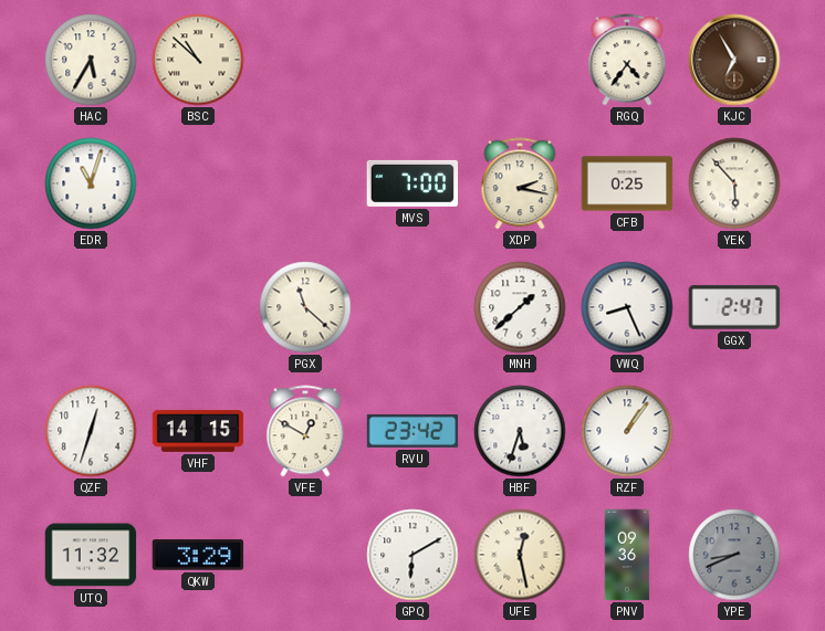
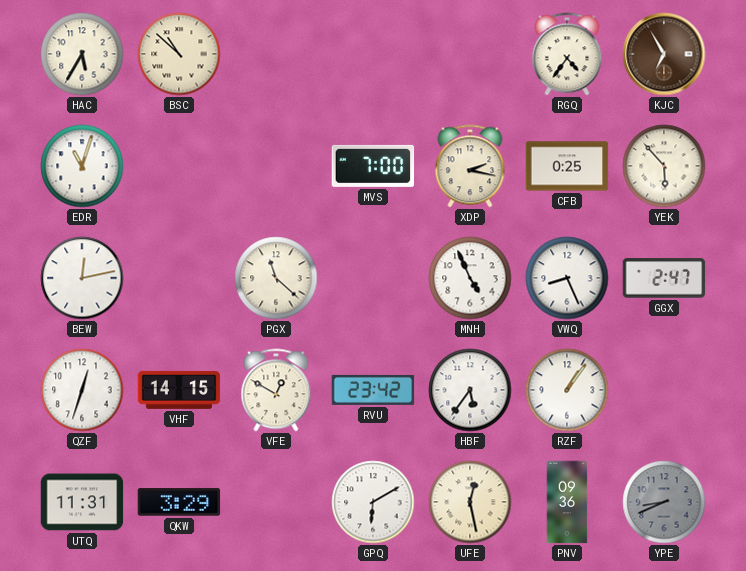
BEW: none -> 12:13 (82, 278)
MNH: 1:38 -> 4:56 (470, 278)
HBF: 5:33 -> 5:36 (470, 390)
UTQ: 11:32 -> 11:31 (82, 502)
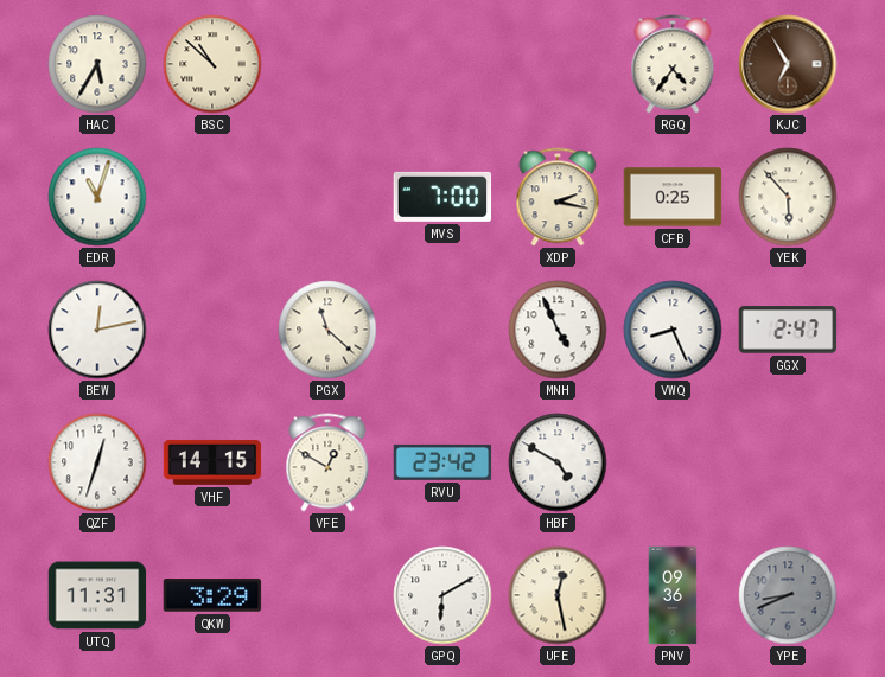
HBF: 5:36 -> 4:50 (558, 462)
RZF: 1:06 -> none (567, 390)
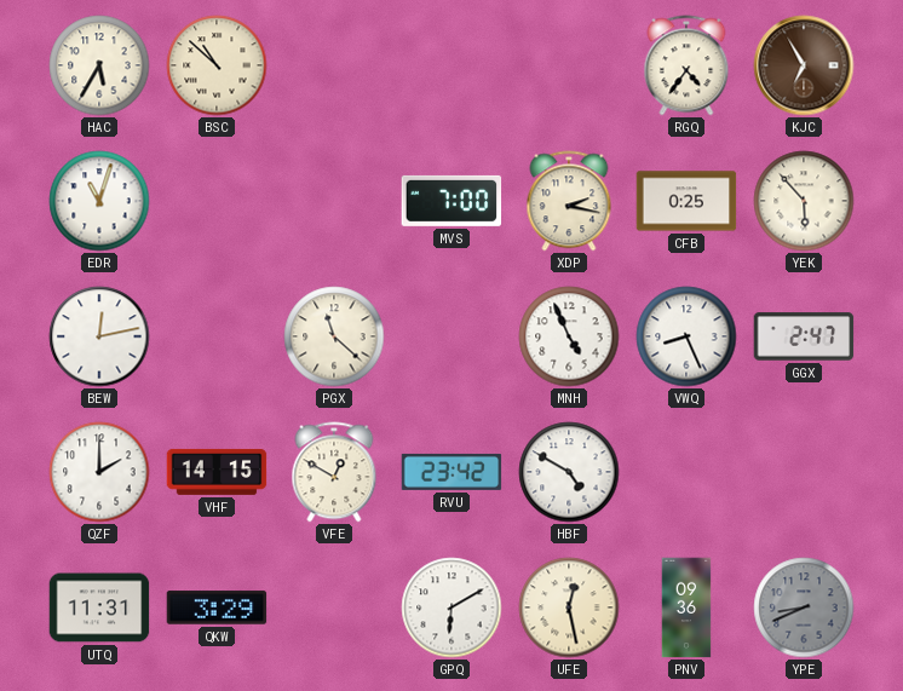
QZF: 12:33 -> 2:00 (99, 472)
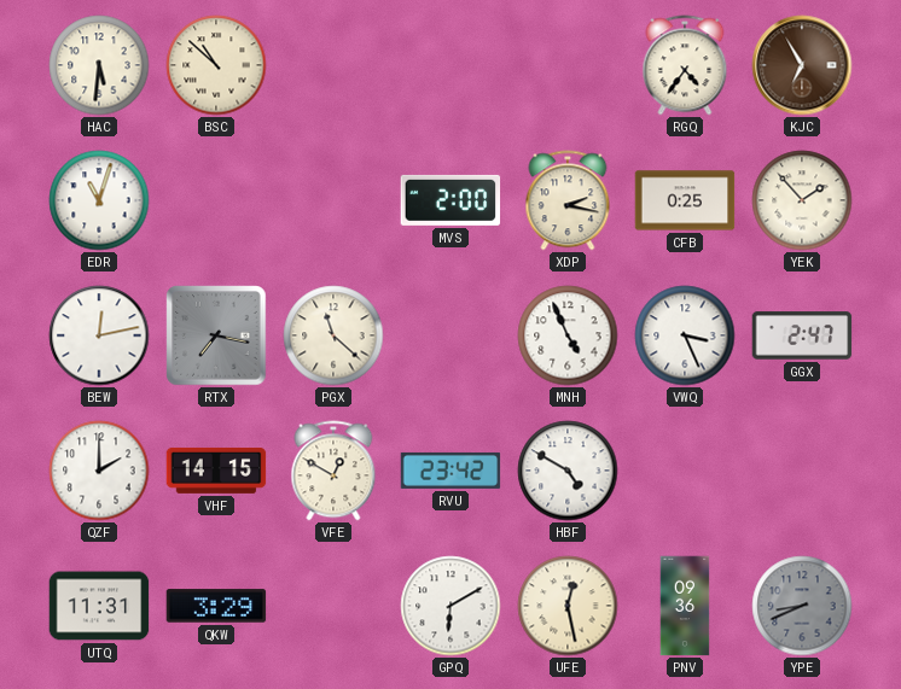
HAC: 5:35 -> 5:31 (99, 65)
MVS: 7:00 -> 2:00 (450, 200)
YEK: 5:53 -> 1:53 (802, 200)
RTX: none -> 7:17 (216, 335)
VWQ: 8:26 -> 3:26 (685, 335)
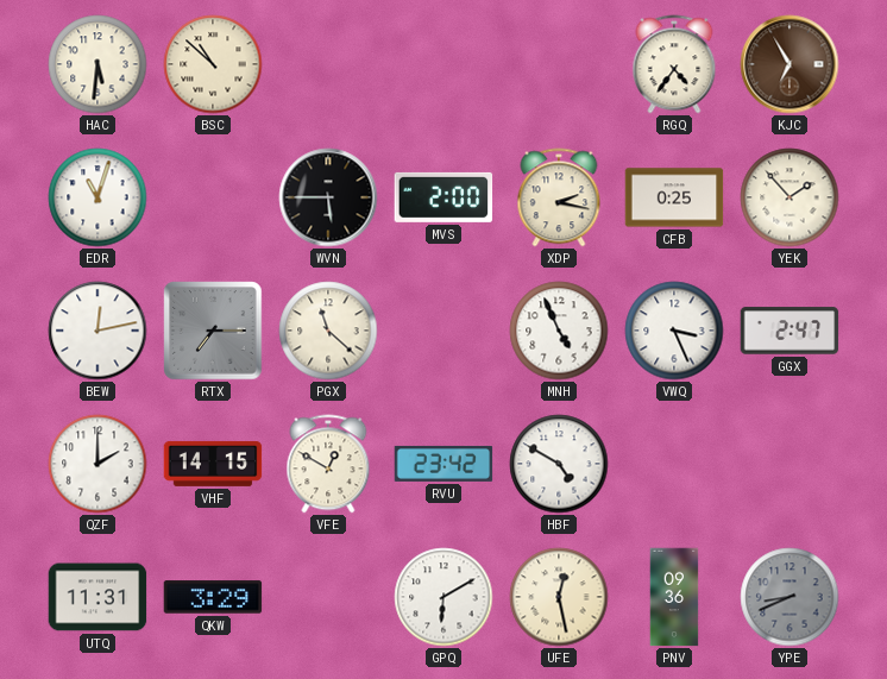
WVN: none -> 5:45 (328, 197)
RTX: 7:17 -> 7:15 (213, 331)
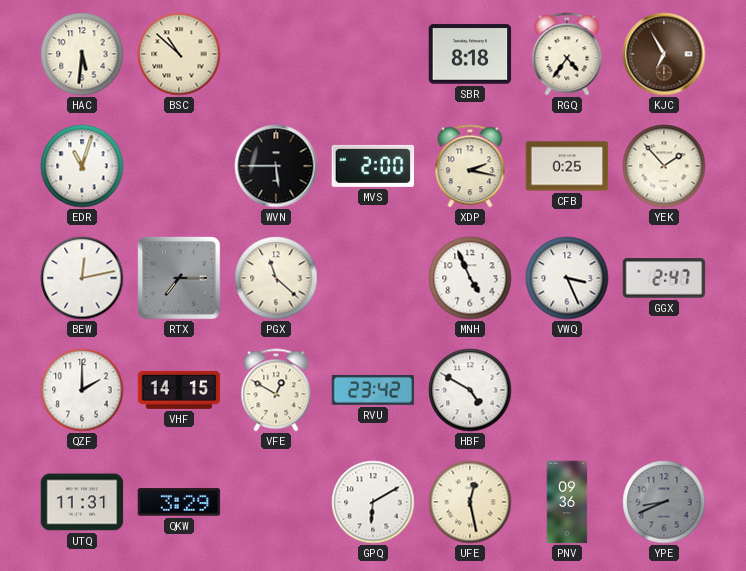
SBR: none -> 8:18 (470, 54)
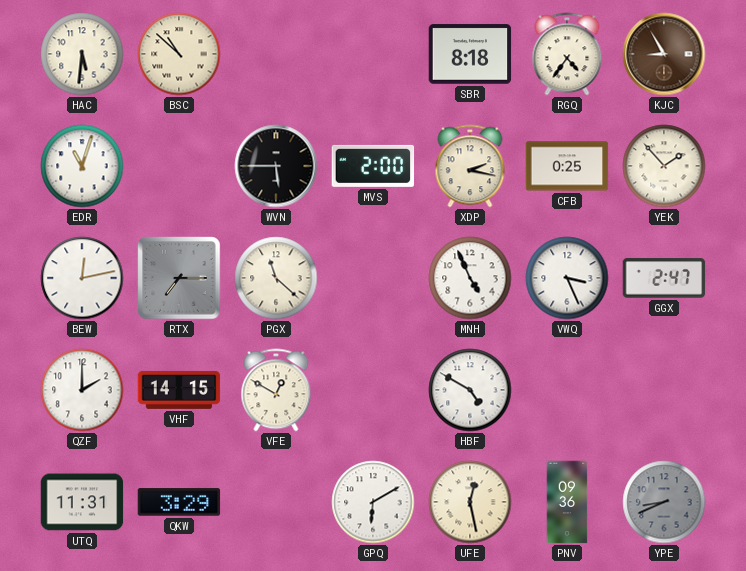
KJC: 6:55 -> 8:55 (664, 54)
RVU: 23:42 -> none (373, 390)
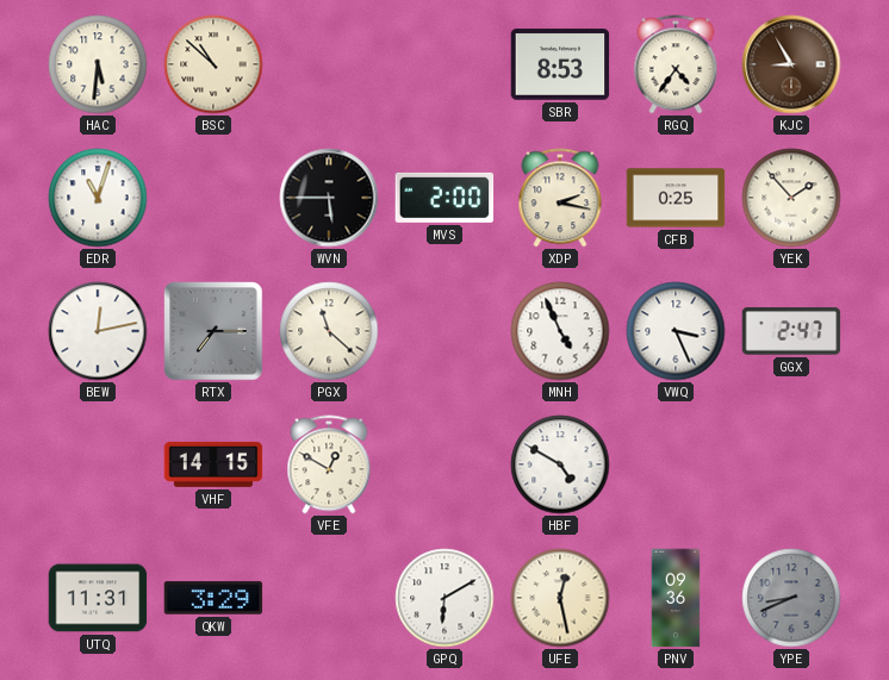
SBR: 8:18 -> 8:53 (560, 64)
QZF: 2:00 -> none (82, 390)
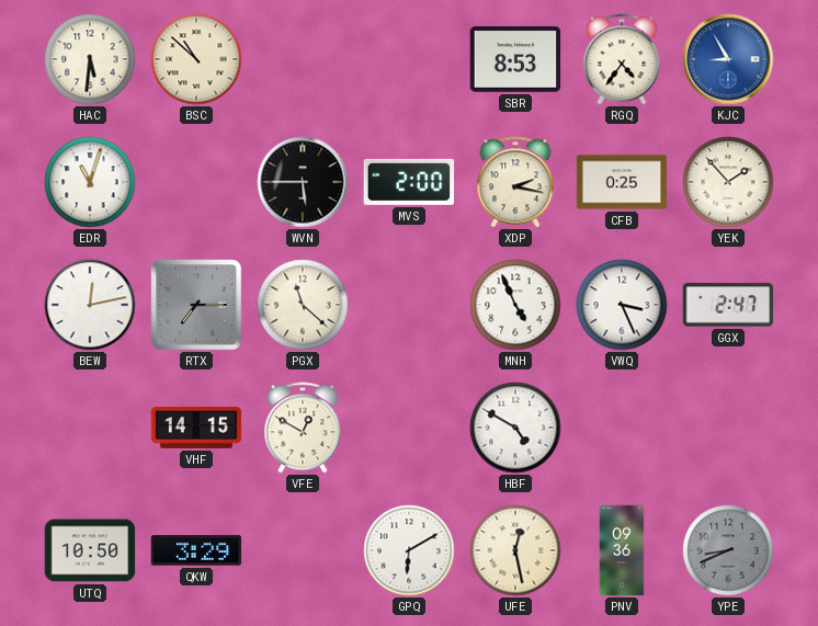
KJC dial: brown -> blue (728, 59)
UTQ: 11:31 -> 10:50 (90, 550)
